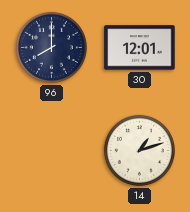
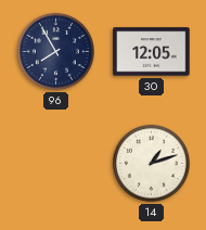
96: 8:00 -> 7:55 (55, 51)
30: 12:01 -> 12:05 (152, 52)
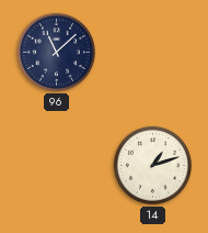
96: 7:55 -> 11:08 (56, 52)
30: 12:05 -> none (152, 52)
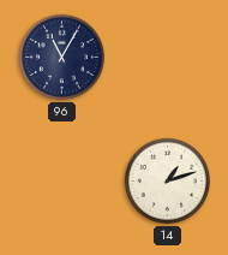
96: 11:08 -> 11:05 (61, 57)
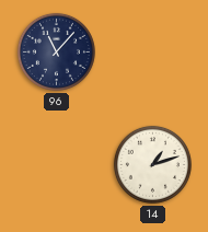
96: 11:05 -> 11:07 (56, 51)
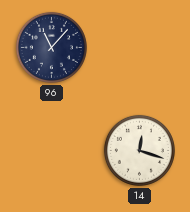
14: 1:12 -> 12:18 (139, 150)
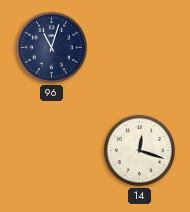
96: 11:07 -> 11:03 (51, 47)
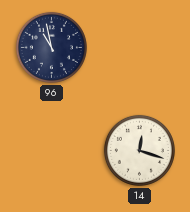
96: 11:03 -> 10:58 (51, 47)
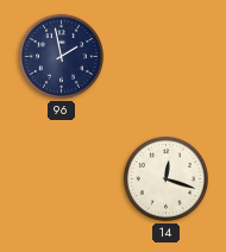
96: 10:58 -> 1:58 (61, 56)
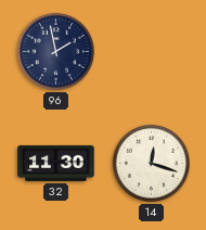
32: none -> 11:30 (56, 163)
